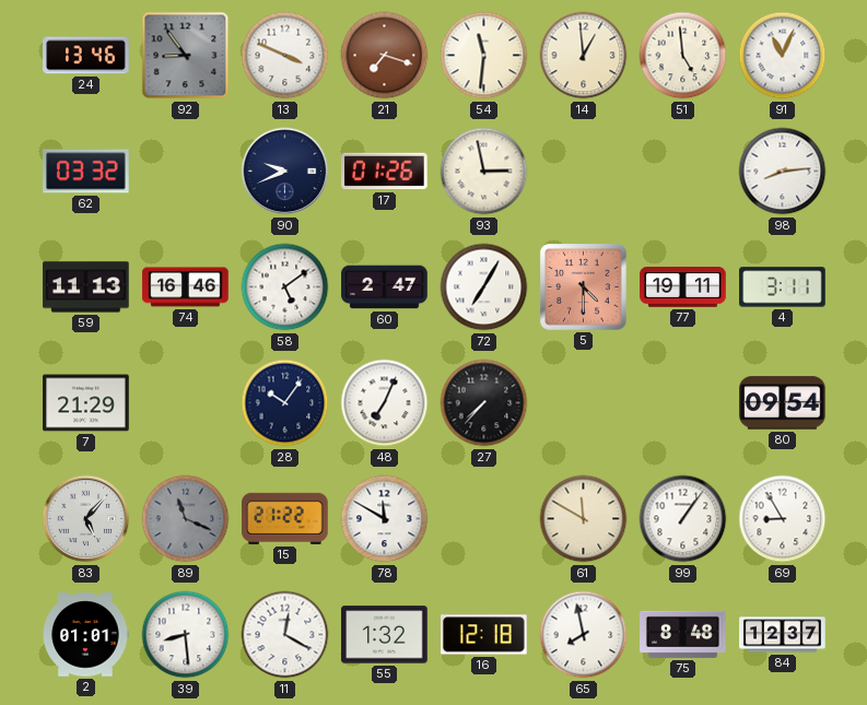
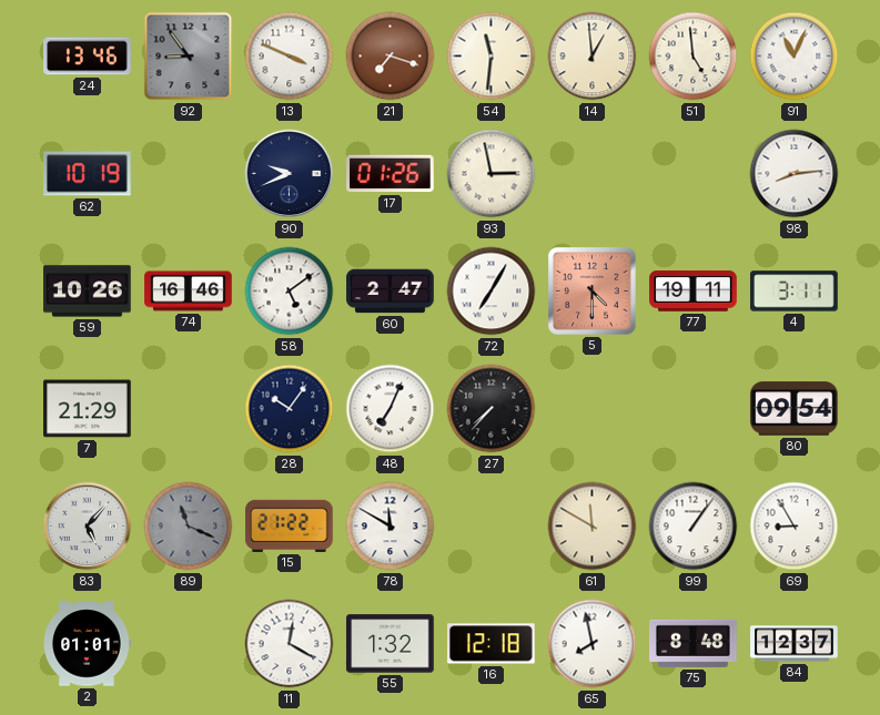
62: 03:32 -> 10:19 (88, 174)
59: 11:13 -> 10:26 (88, 292)
39: 8:29 -> none (186, 635)
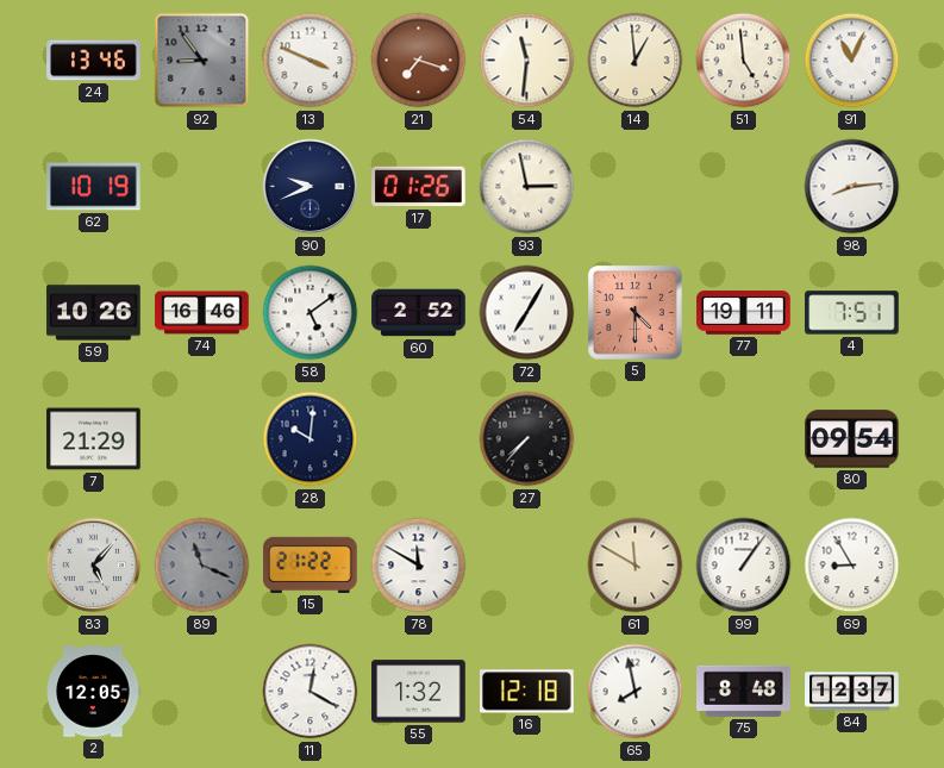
60: 2:47 -> 2:52 (419, 313)
4: 3:11 -> 7:51 (852, 313)
28: 10:06 -> 10:01 (311, 439)
48: 7:04 -> none (391, 409)
2: 01:01 -> 12:05 (93, 692)
